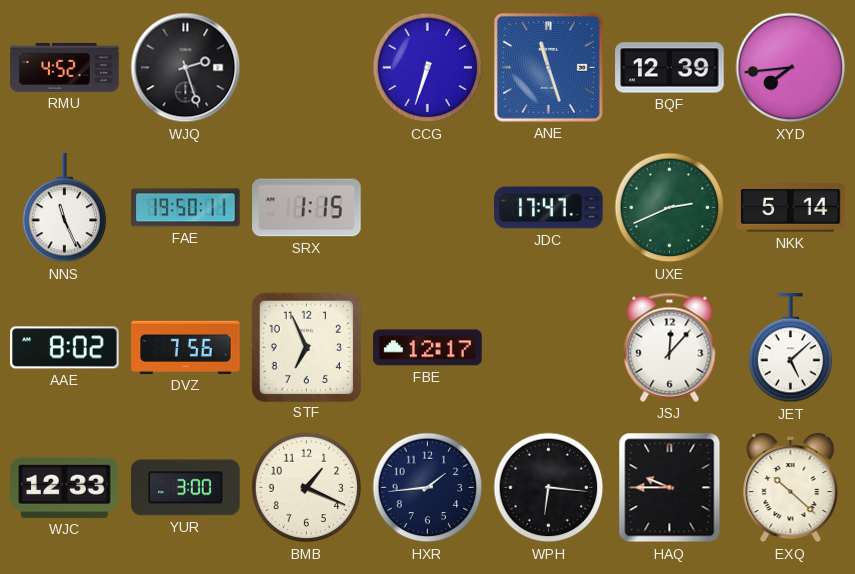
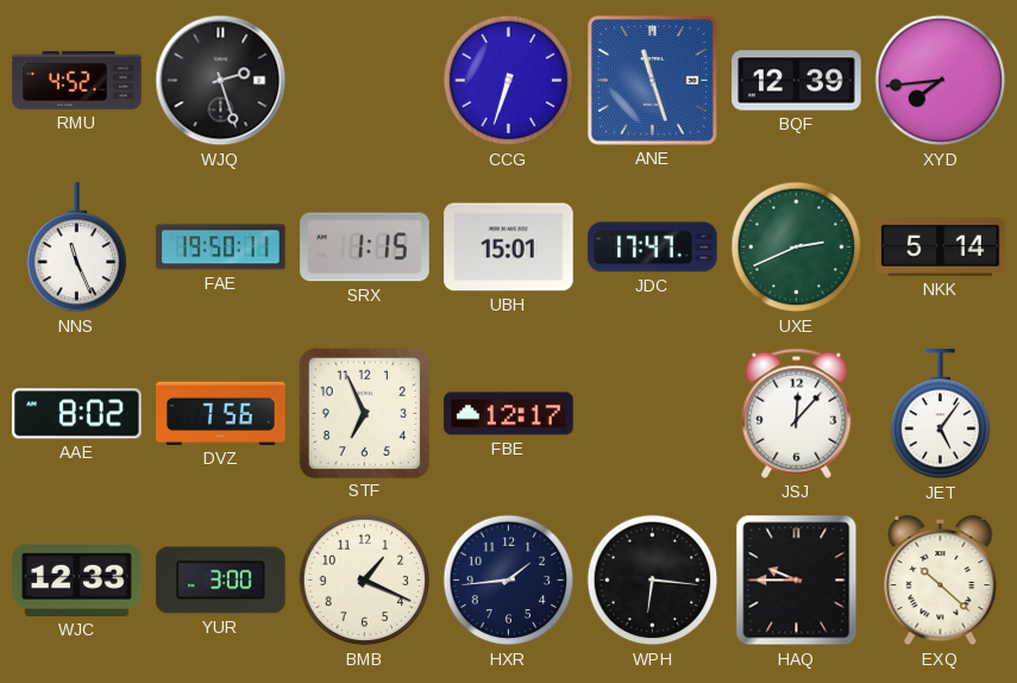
UBH: none -> 15:01 (509, 247)
JET: 5:08 -> 5:06 (941, 414)
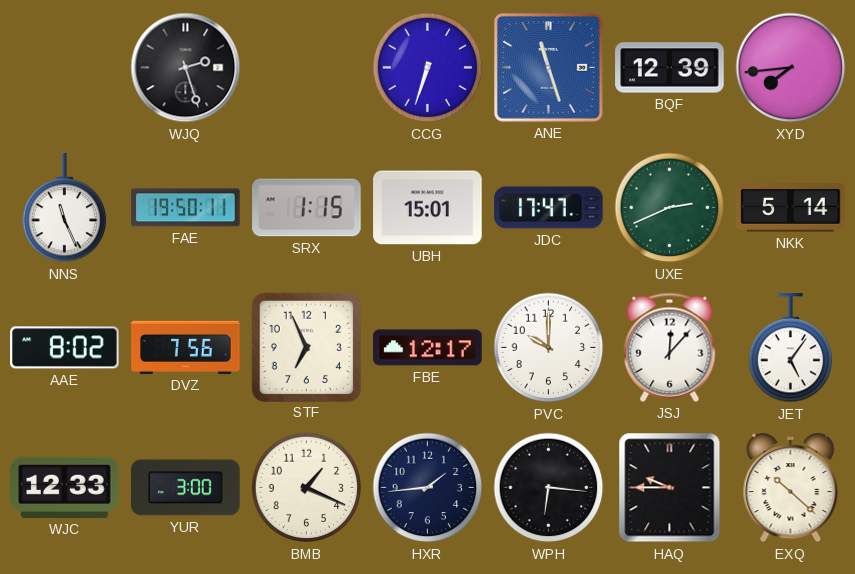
RMU: 4:52 -> none (77, 80)
PVC: none -> 10:00 (549, 348)
